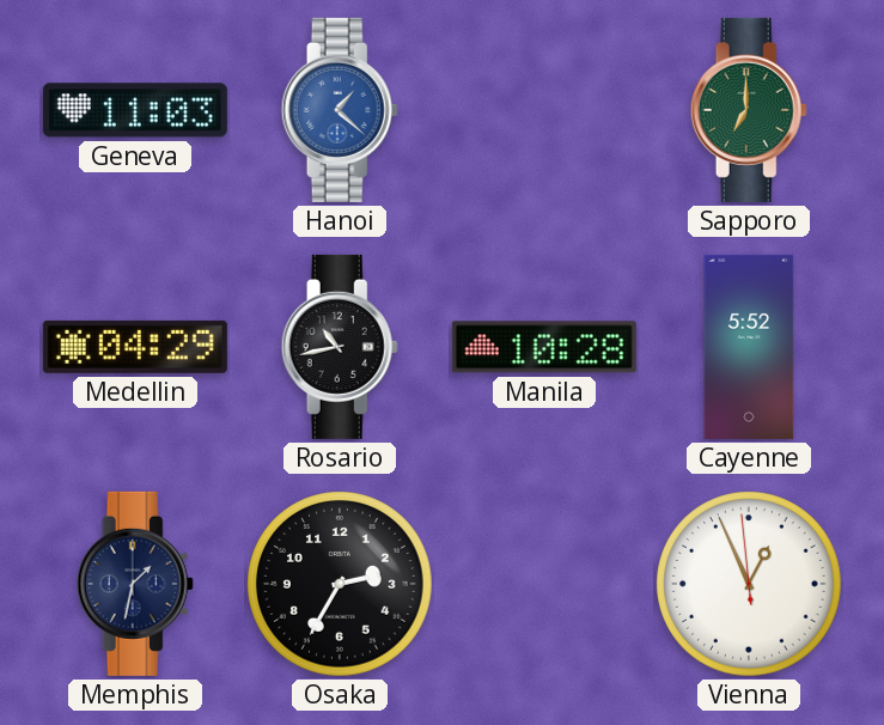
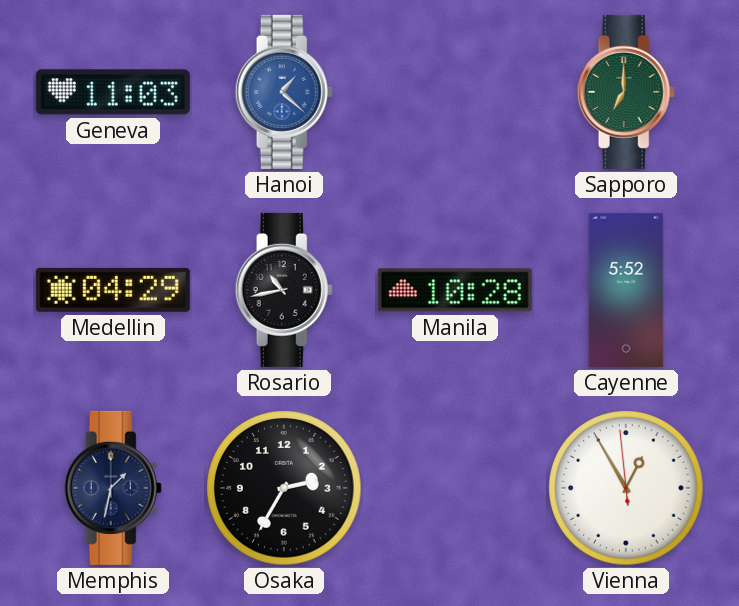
Vienna: 12:55 -> 12:54 (626, 488)
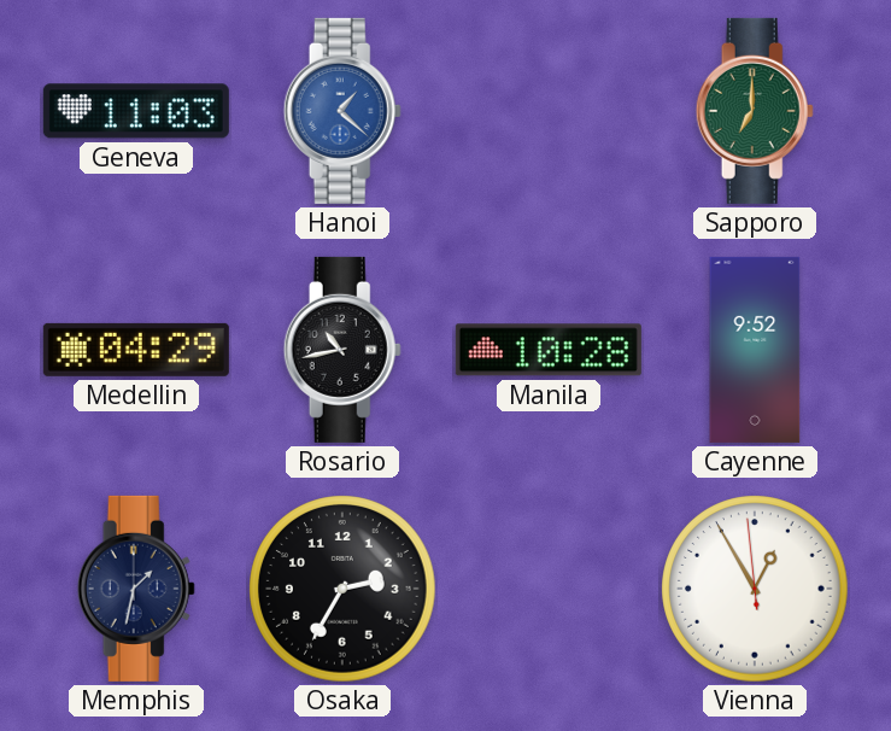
Cayenne: 5:52 -> 9:52 (755, 350)
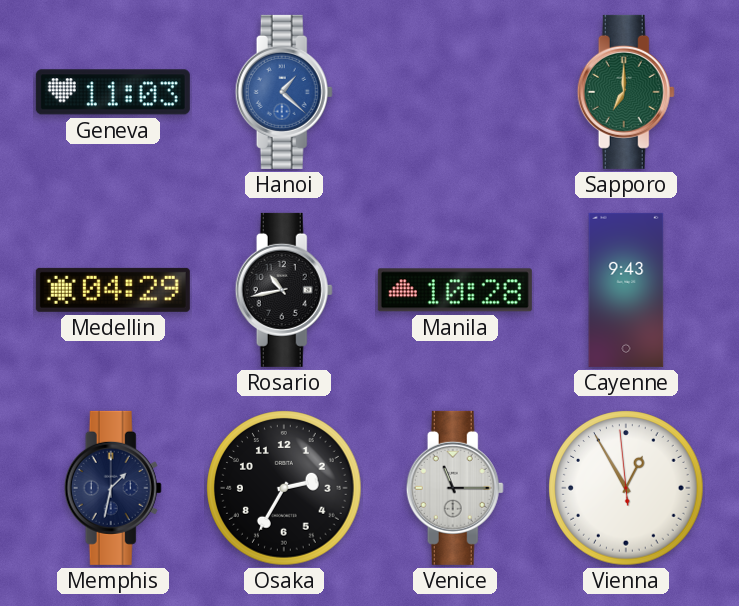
Cayenne: 9:52 -> 9:43 (626, 290)
Venice: none -> 11:15 (455, 488)
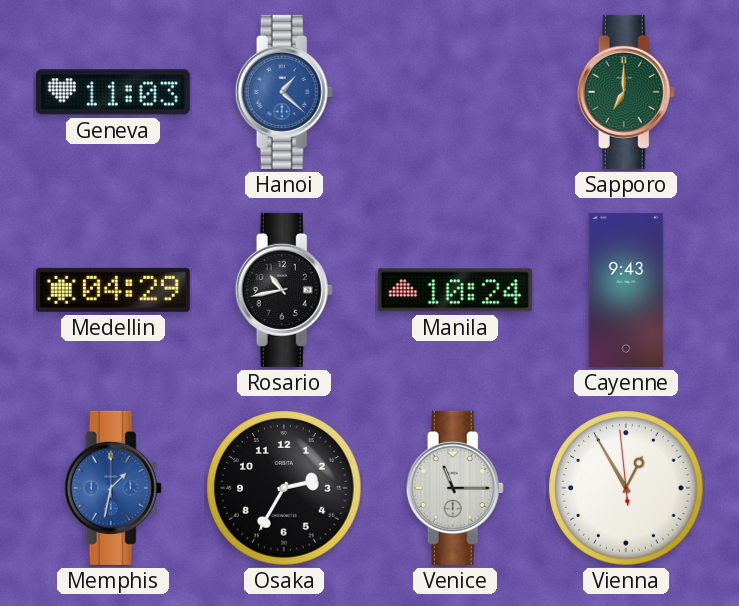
Manila: 10:28 -> 10:24 (455, 290)
Memphis dial: navy -> blue (113, 488)
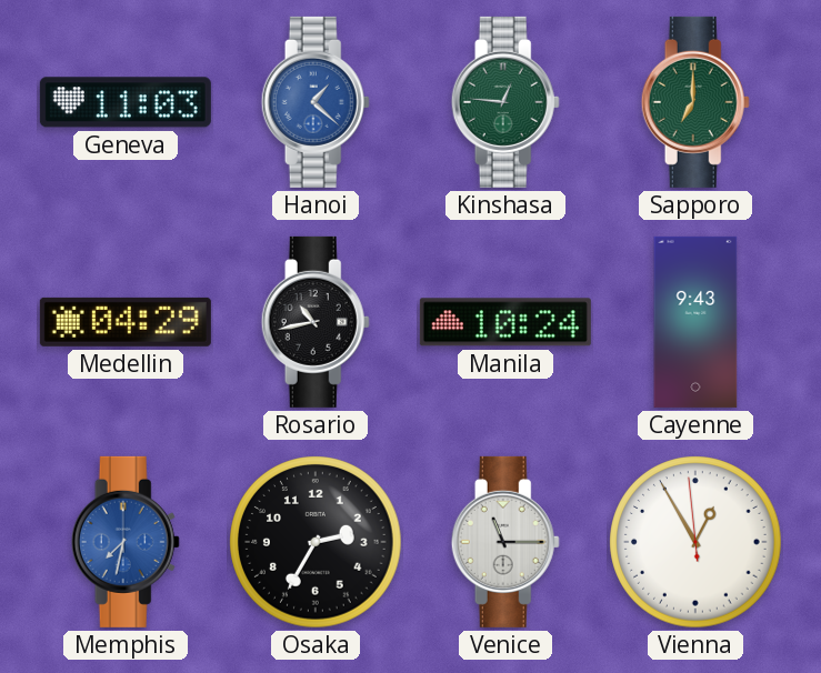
Kinshasa: none -> 12:46 (505, 102)
Memphis: 1:32 -> 7:32 (126, 542)
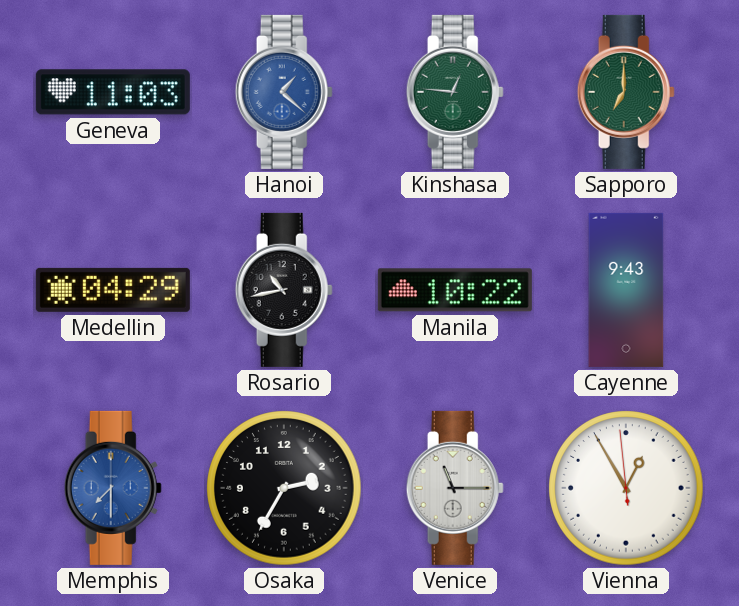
Manila: 10:24 -> 10:22 (455, 290)
Memphis: 7:32 -> 7:30 (113, 488)
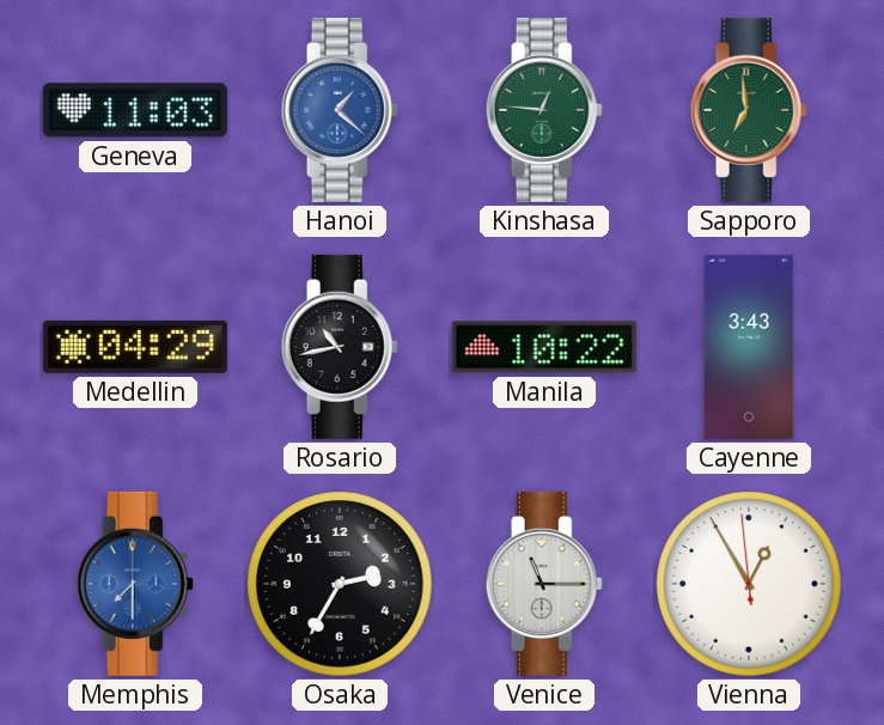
Sapporo: 7:00 -> 6:59 (749, 110)
Cayenne: 9:43 -> 3:43 (749, 347)
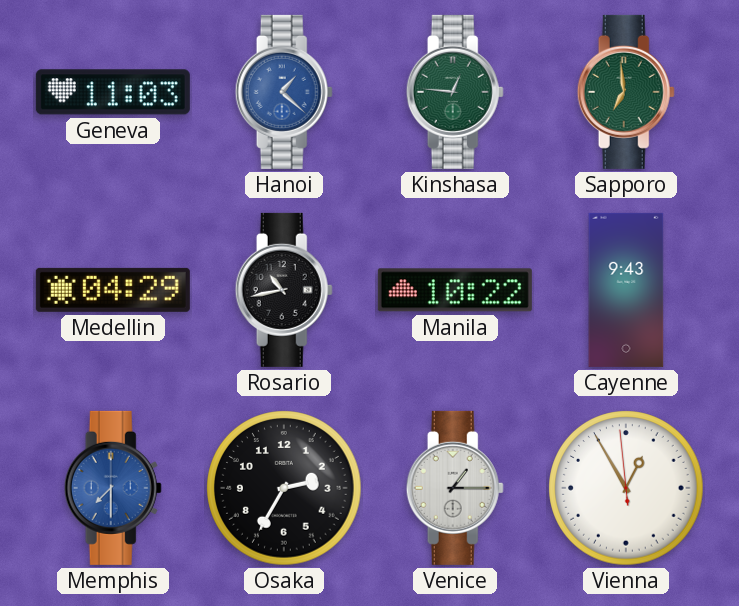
Cayenne: 3:43 -> 9:43 (626, 290)
Venice: 11:15 -> 1:15 (455, 488)
